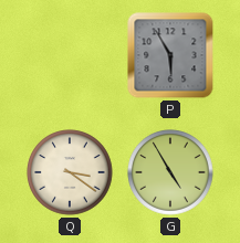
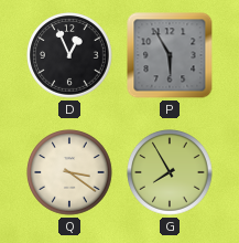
D: none -> 12:56 (69, 55)
G: 4:55 -> 7:55 (170, 172)
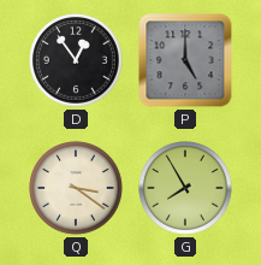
D: 12:56 -> 12:54 (76, 60)
P: 5:55 -> 5:00 (185, 60)
